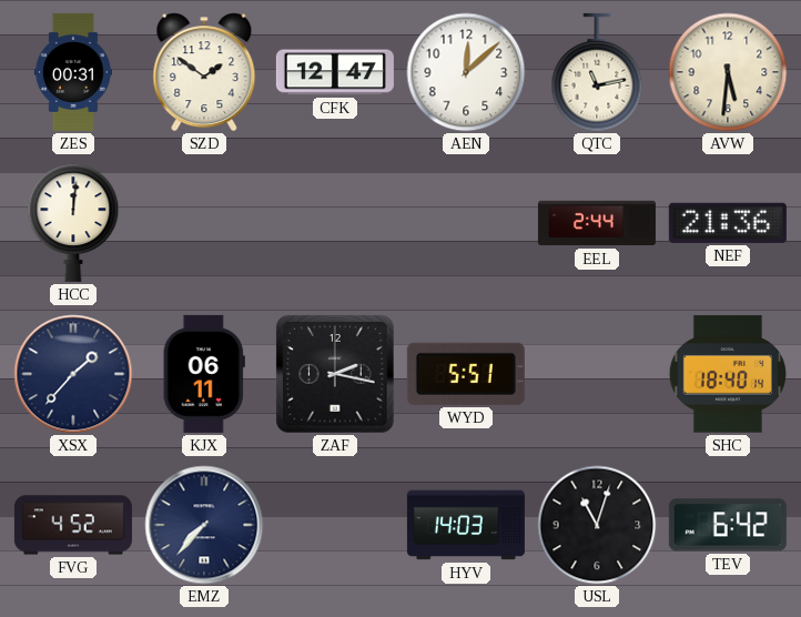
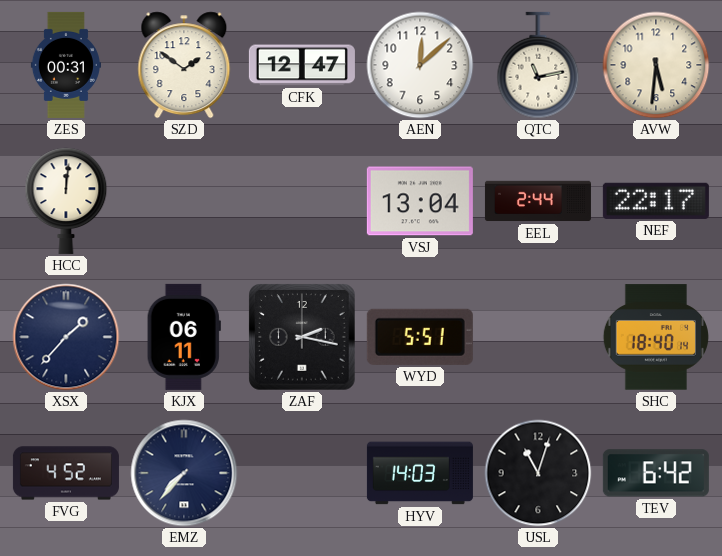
VSJ: none -> 13:04 (420, 201)
NEF: 21:36 -> 22:17 (656, 201)
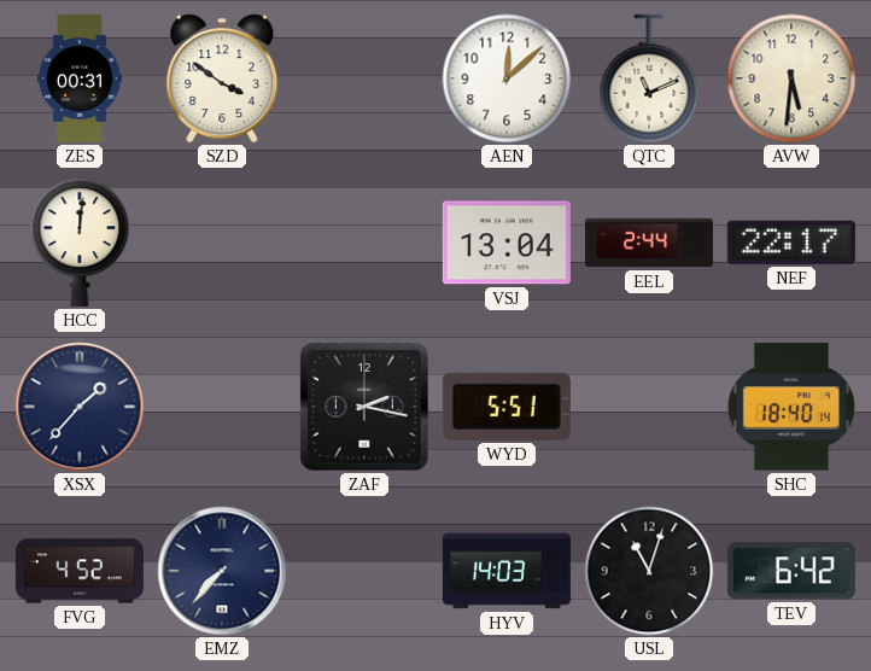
SZD: 1:51 -> 3:51 (222, 78)
CFK: 12:47 -> none (302, 65)
QTC: 11:13 -> 11:11 (649, 78)
KJX: 06:11 -> none (184, 337)
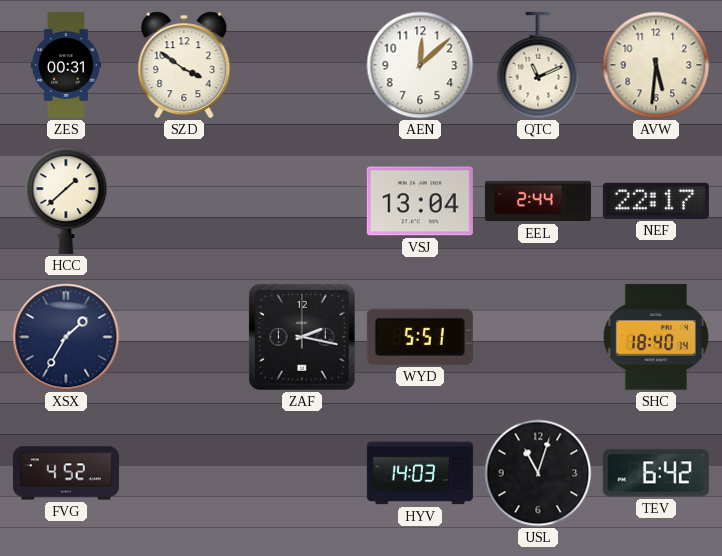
HCC: 12:01 -> 1:38 (66, 201)
XSX: 1:37 -> 1:35 (66, 337)
EMZ: 7:37 -> none (222, 571)
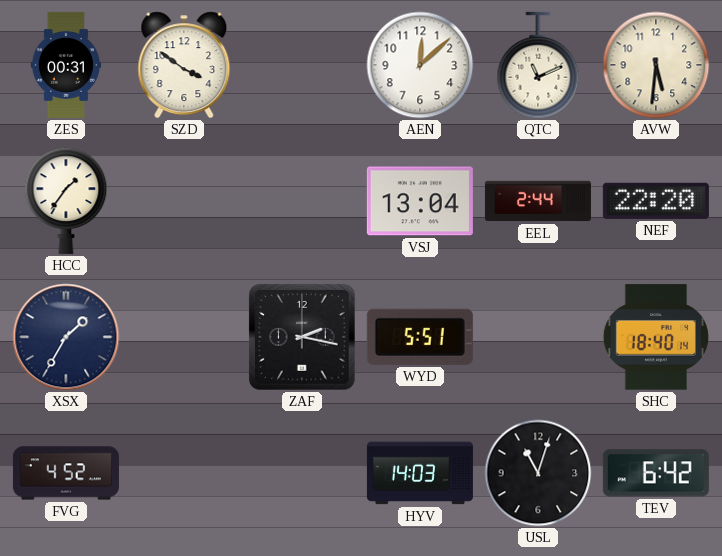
HCC: 1:38 -> 1:36 (66, 201)
NEF: 22:17 -> 22:20 (656, 201)
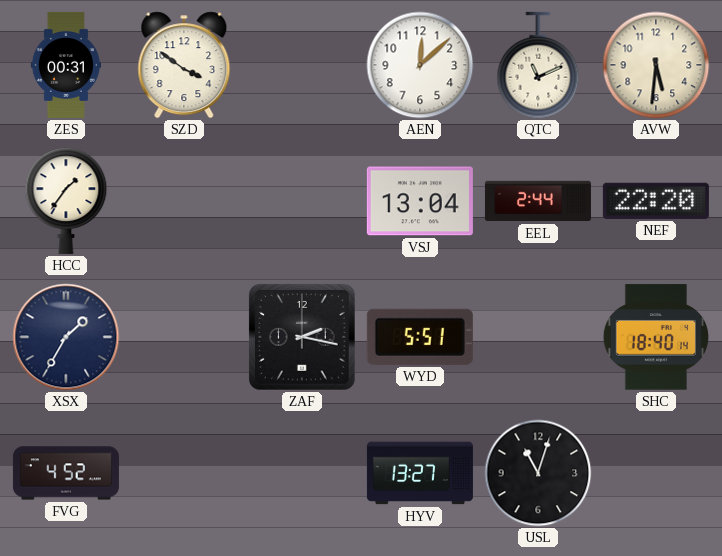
HYV: 14:03 -> 13:27 (420, 473)
TEV: 6:42 -> none (656, 473)
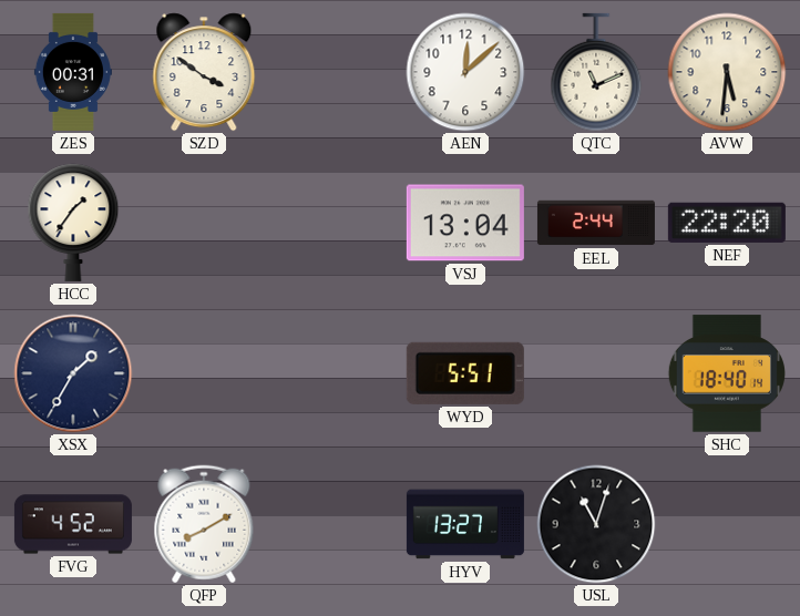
ZAF: 2:17 -> none (303, 338)
QFP: none -> 8:10 (204, 524)
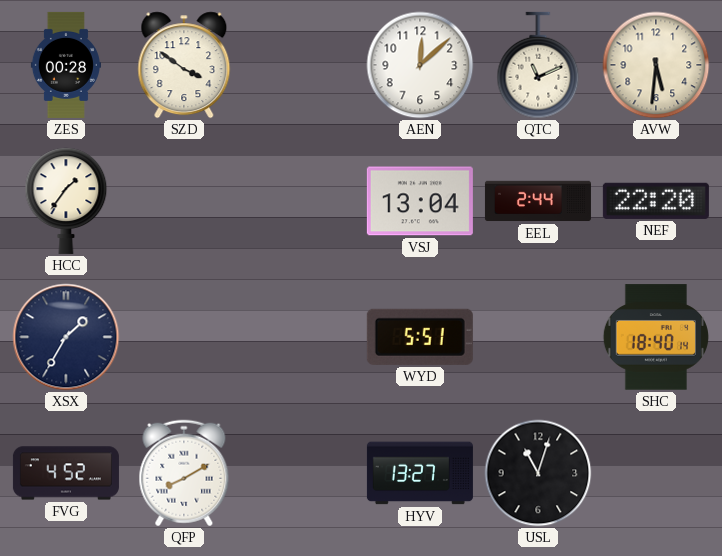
ZES: 00:31 -> 00:28 (66, 65)
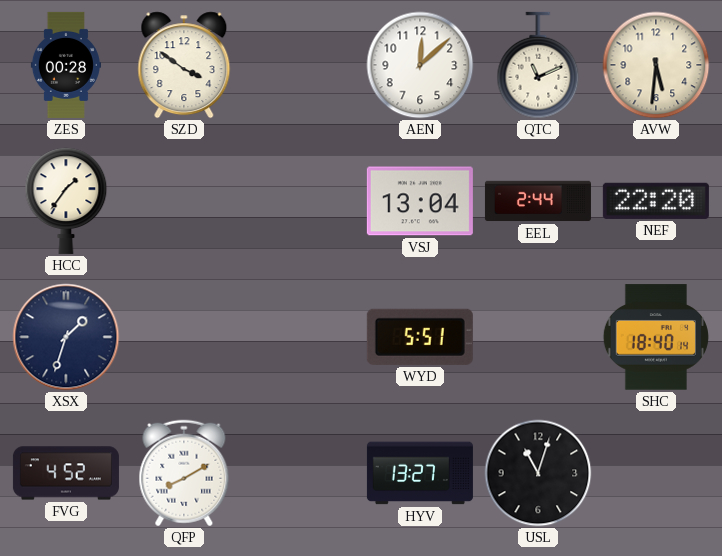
XSX: 1:35 -> 1:33 (66, 337)
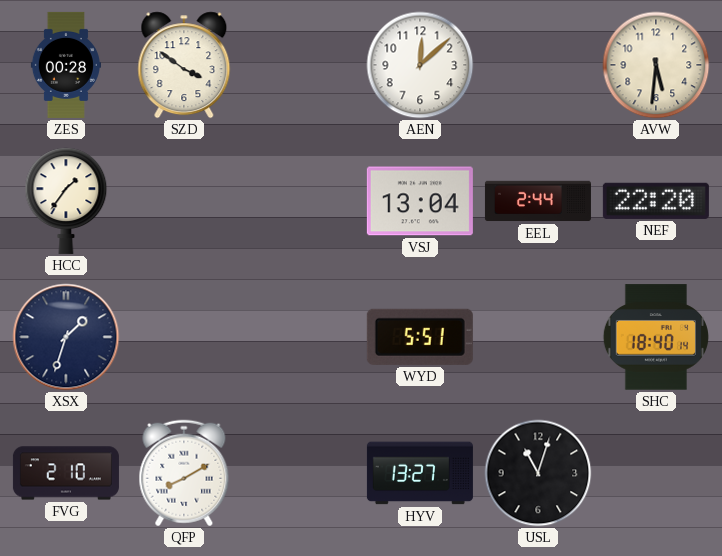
QTC: 11:11 -> none (538, 65)
FVG: 4:52 -> 2:10 (66, 473)
